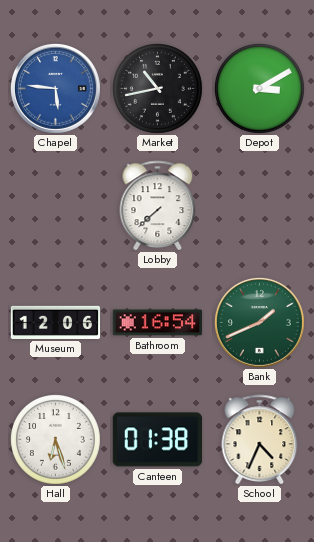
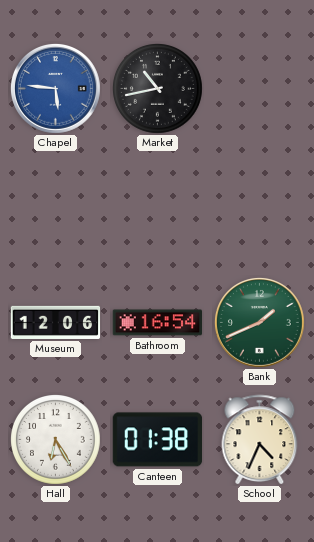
Depot: 3:10 -> none (260, 89)
Lobby: 7:38 -> none (158, 206)
Hall: 6:27 -> 6:25 (56, 440)
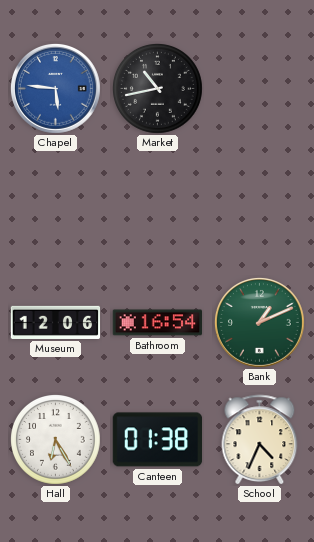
Bank: 1:41 -> 1:11 (259, 322)
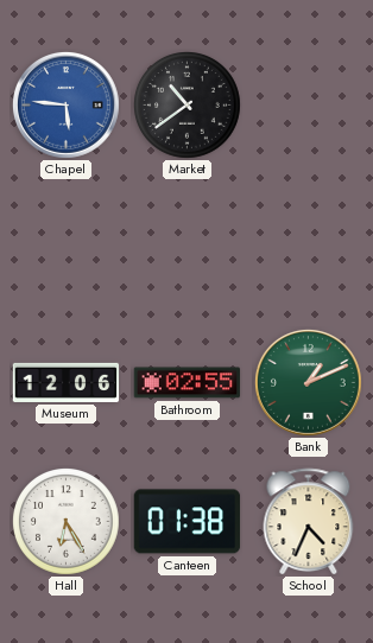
Market: 10:43 -> 10:39 (188, 106)
Bathroom: 16:54 -> 02:55 (188, 383)
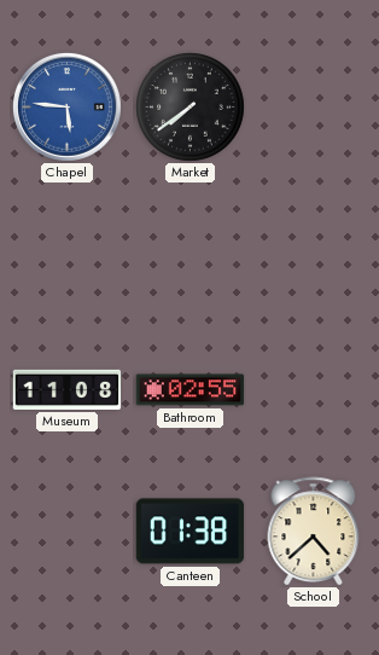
Market: 10:39 -> 7:39 (191, 108)
Museum: 12:06 -> 11:08 (68, 389)
Bank: 1:11 -> none (308, 382)
Hall: 6:25 -> none (67, 522)
School: 4:34 -> 4:38 (314, 532)
